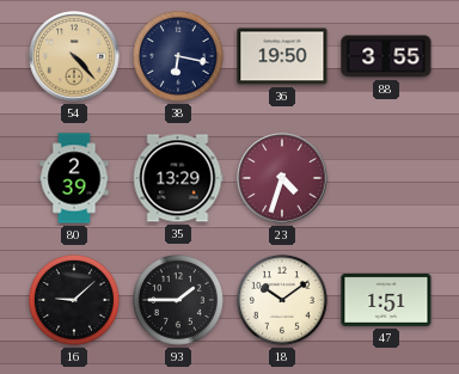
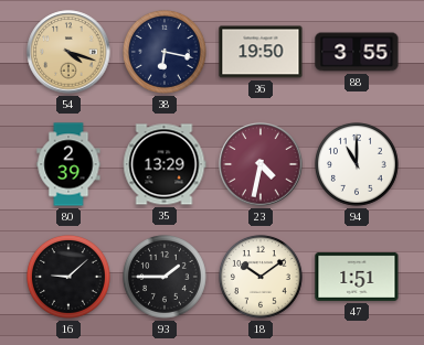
54: 4:23 -> 4:18 (68, 52)
23: 4:33 -> 4:32 (261, 164)
94: none -> 11:00 (358, 165)
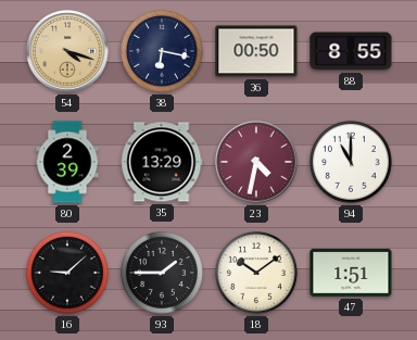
36: 19:50 -> 00:50 (256, 51)
88: 3:55 -> 8:55 (351, 51)
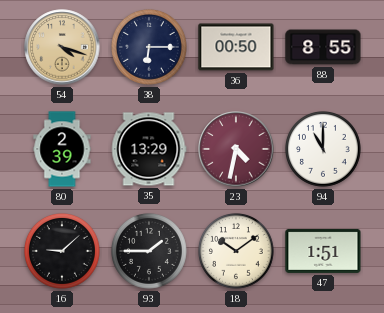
38: 6:17 -> 6:15 (150, 48)
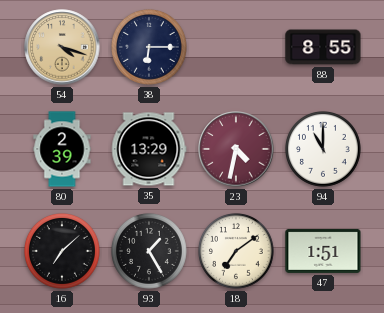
36: 00:50 -> none (236, 47)
16: 9:08 -> 7:08 (63, 252)
93: 1:45 -> 1:25 (150, 252)
18: 10:09 -> 7:09 (237, 252)
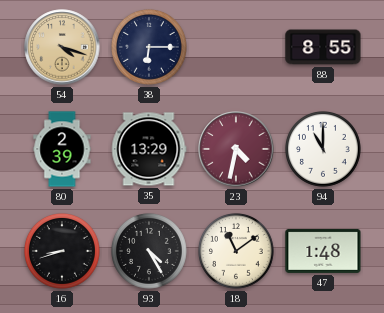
16: 7:08 -> 8:42 (63, 252)
93: 1:25 -> 4:25 (150, 252)
18: 7:09 -> 11:09 (237, 252)
47: 1:51 -> 1:48 (323, 251)
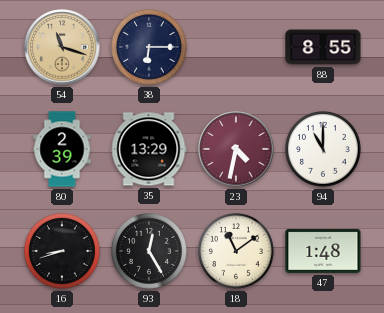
54: 4:18 -> 11:18 (62, 47)
93: 4:25 -> 12:25 (150, 252)
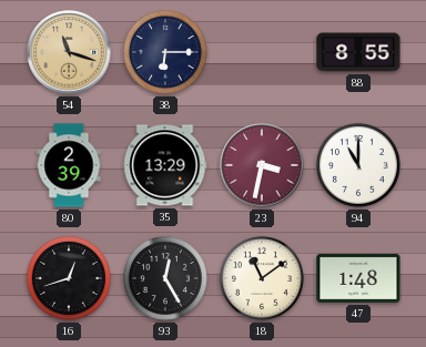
23: 4:32 -> 3:32 (262, 165)
16: 8:42 -> 12:42 (70, 279)
